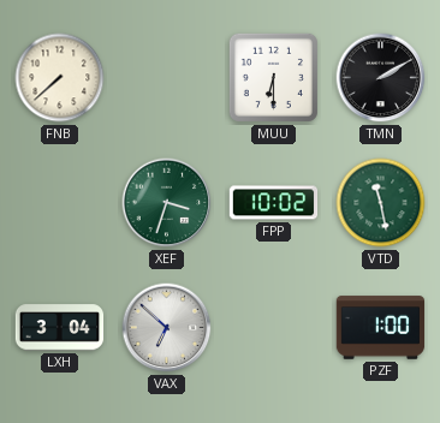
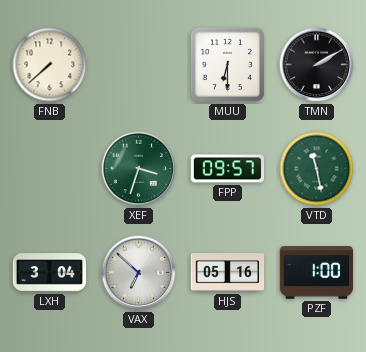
FPP: 10:02 -> 09:57 (228, 169)
HJS: none -> 05:16 (228, 273)
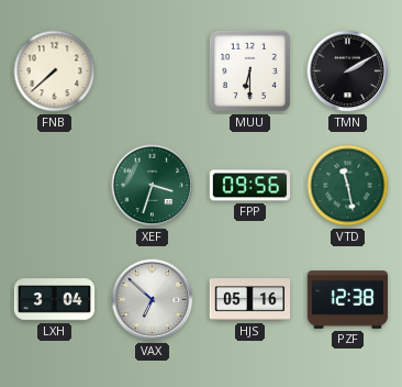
FPP: 09:57 -> 09:56 (250, 186)
PZF: 1:00 -> 12:38 (348, 300)
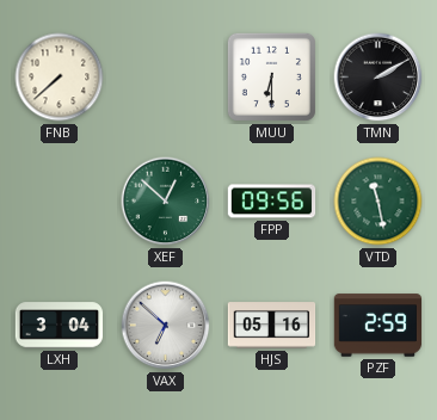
XEF: 3:33 -> 12:52 (166, 202)
PZF: 12:38 -> 2:59 (378, 326)
